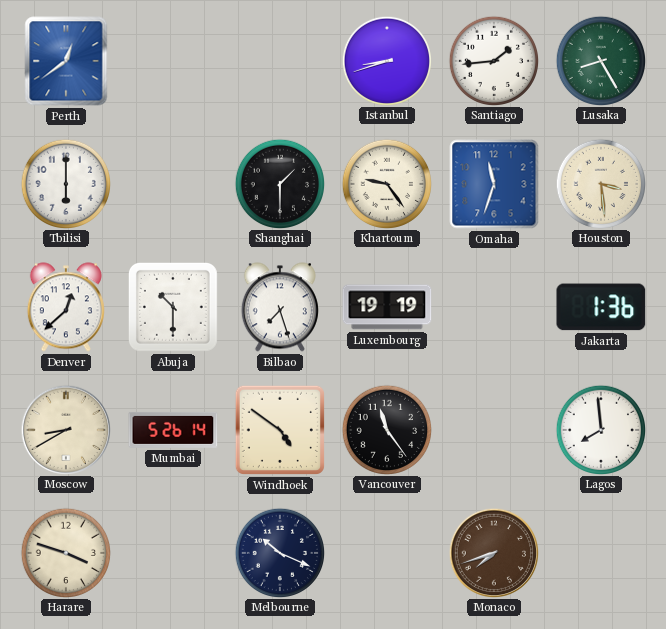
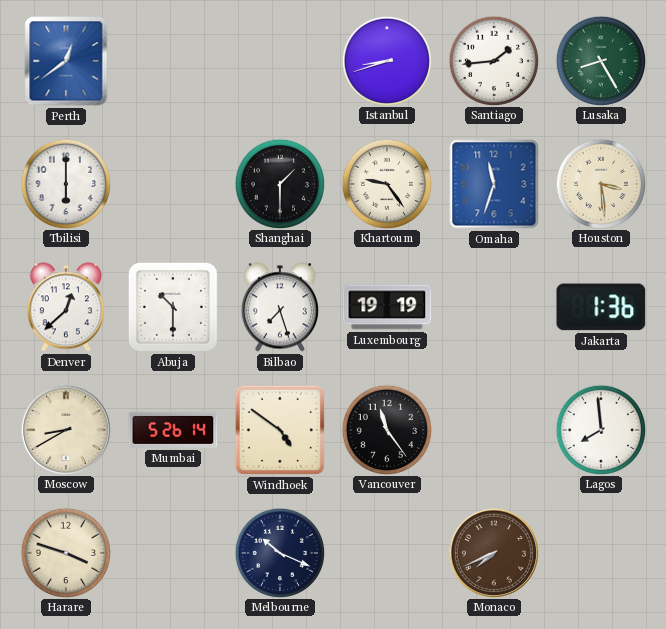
Monaco: 7:42 -> 7:41 (493, 552)
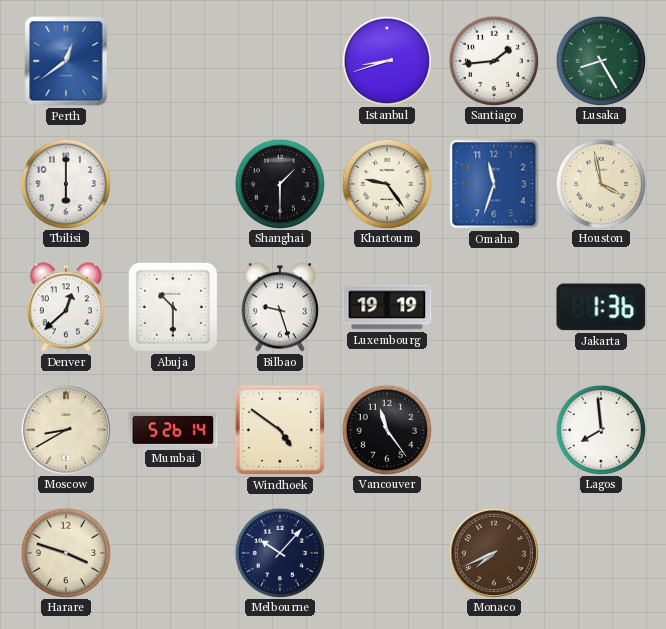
Houston: 3:29 -> 3:58 (600, 183)
Bilbao: 7:27 -> 9:27 (280, 307)
Melbourne: 10:19 -> 10:07 (279, 552)
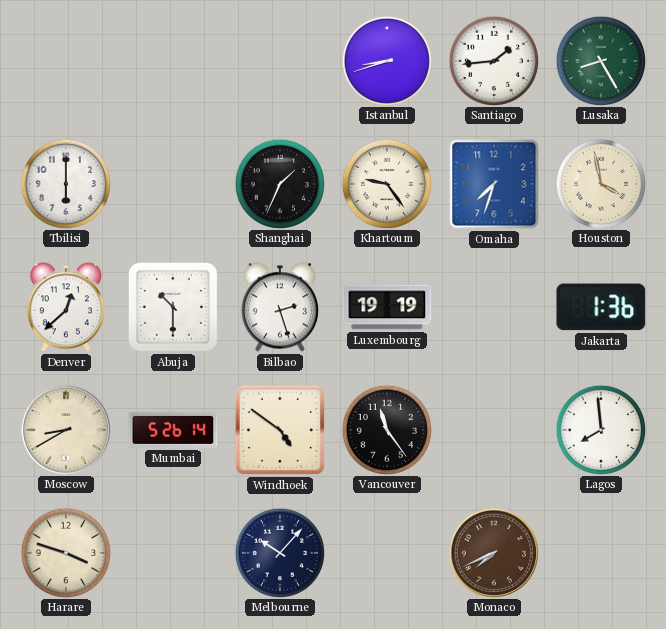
Perth: 12:39 -> none (66, 61)
Shanghai: 1:30 -> 1:34 (279, 183)
Omaha: 11:33 -> 7:33 (494, 184)
Bilbao: 9:27 -> 2:27 (280, 307)
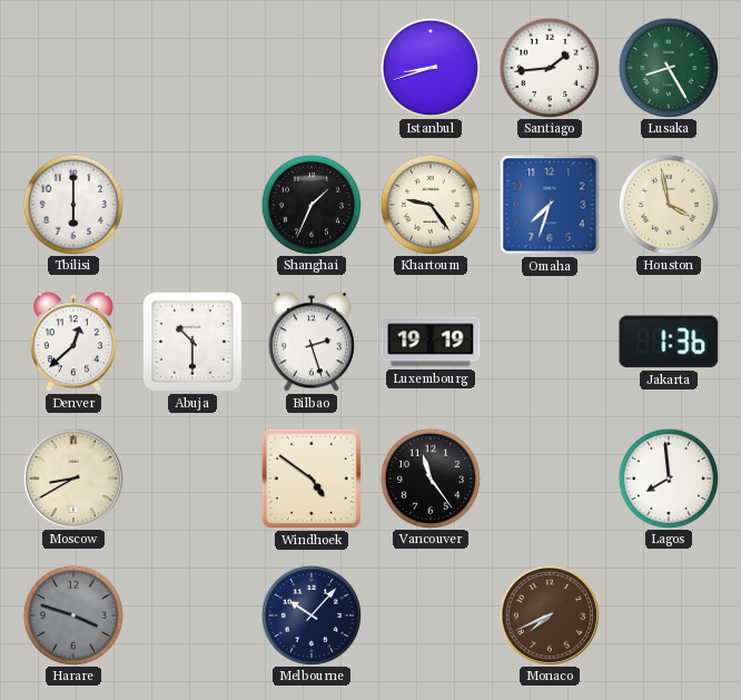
Mumbai: 5:26 -> none (173, 430)
Harare dial: cream -> grey (72, 614)
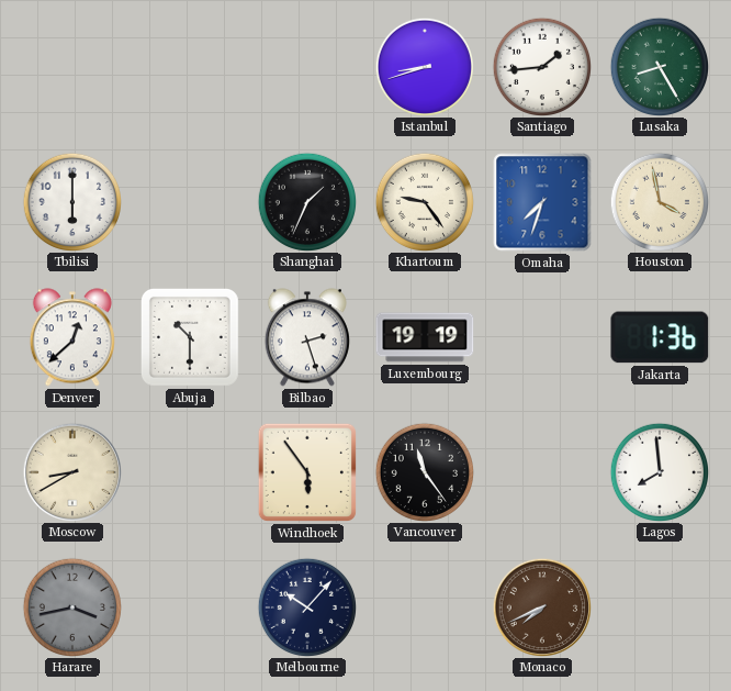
Windhoek: 4:51 -> 5:54 (307, 472)
Harare: 3:48 -> 3:43 (71, 606)
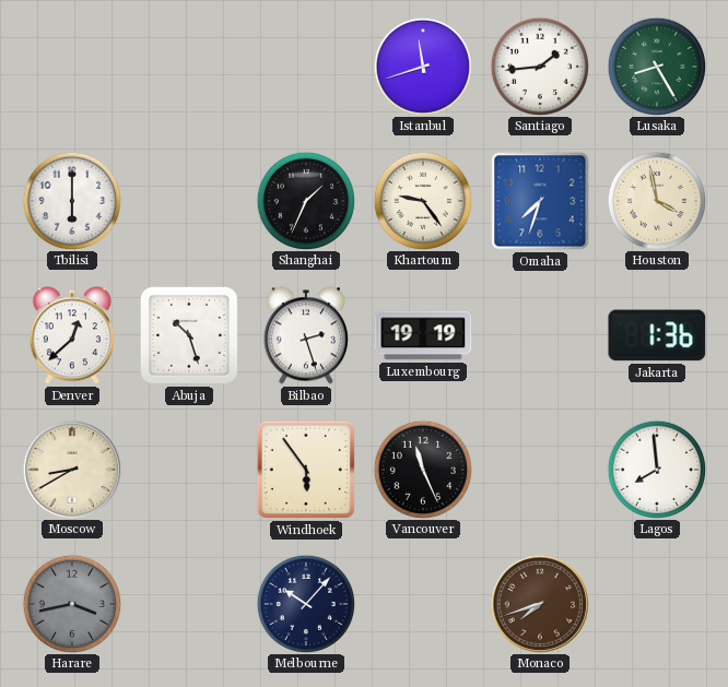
Istanbul: 8:42 -> 11:42 (422, 66)
Abuja: 10:30 -> 10:27 (189, 335)
Vancouver: 11:24 -> 11:26 (422, 469)
Monaco: 7:41 -> 7:42 (539, 603)
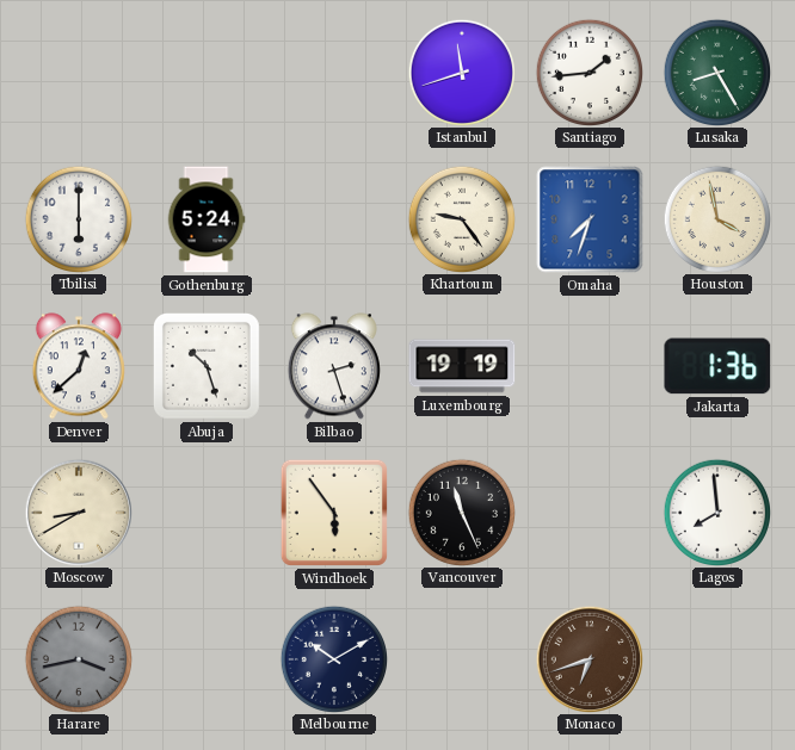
Gothenburg: none -> 5:24 (207, 219)
Shanghai: 1:34 -> none (305, 200)
Melbourne: 10:07 -> 10:10 (333, 658)
Monaco: 7:42 -> 6:42 (588, 658)
